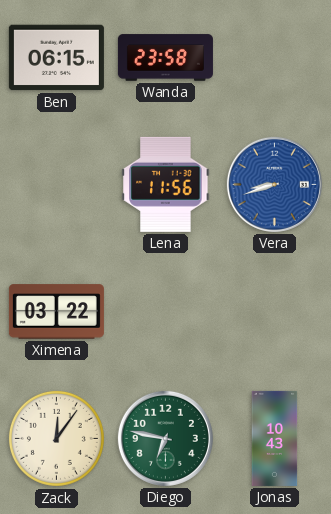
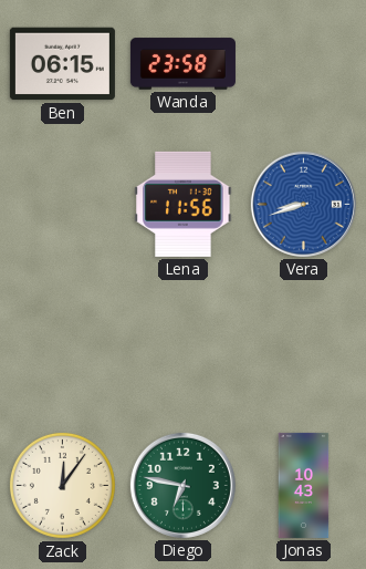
Ximena: 03:22 -> none (56, 312)
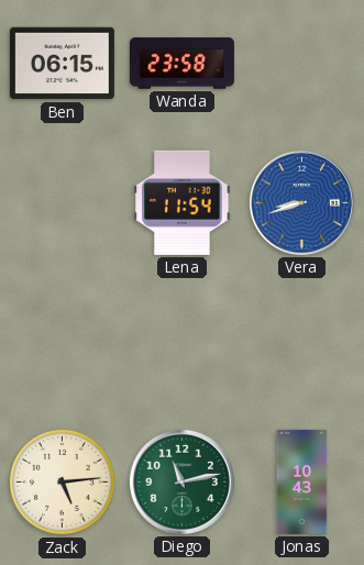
Lena: 11:56 -> 11:54 (183, 202)
Zack: 12:06 -> 5:14 (62, 481)
Diego: 6:47 -> 11:13 (181, 481)
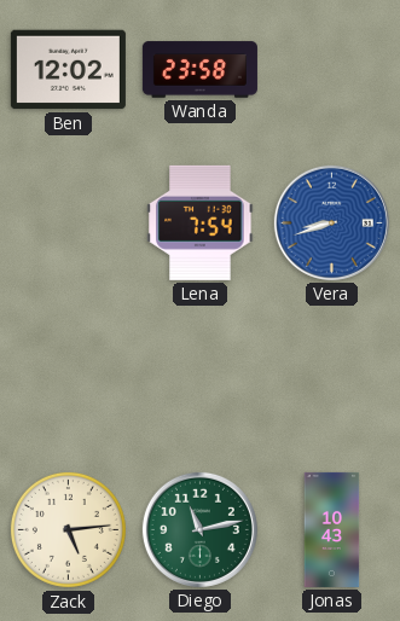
Ben: 06:15 -> 12:02 (68, 70)
Lena: 11:54 -> 7:54 (201, 222)
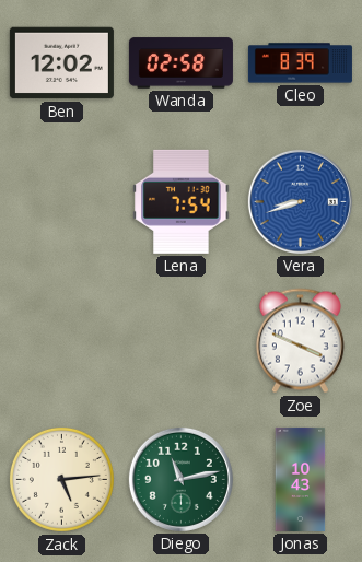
Wanda: 23:58 -> 02:58 (180, 63)
Cleo: none -> 8:39 (300, 63)
Zoe: none -> 3:49 (300, 341)
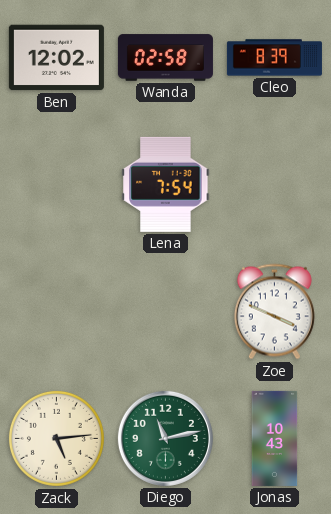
Vera: 8:42 -> none (300, 201)
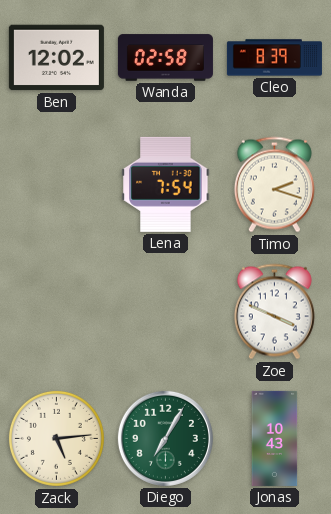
Timo: none -> 2:18 (274, 185)
Diego: 11:13 -> 7:05 (165, 438)
